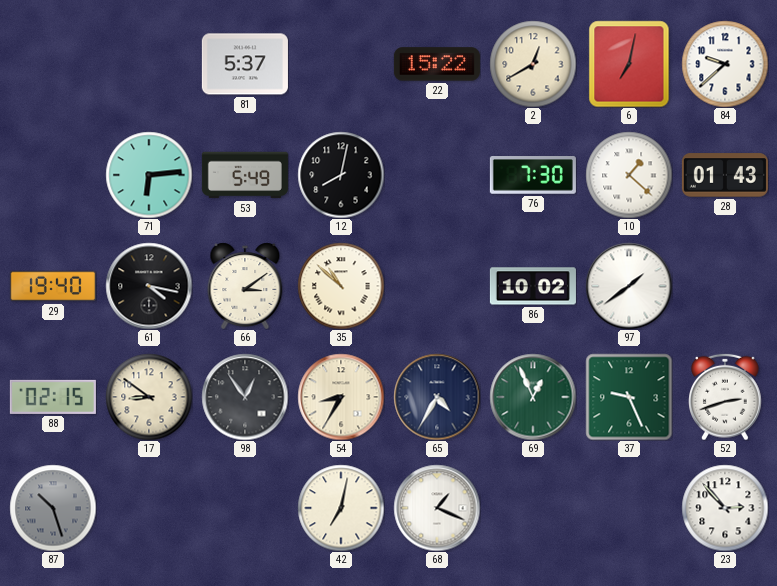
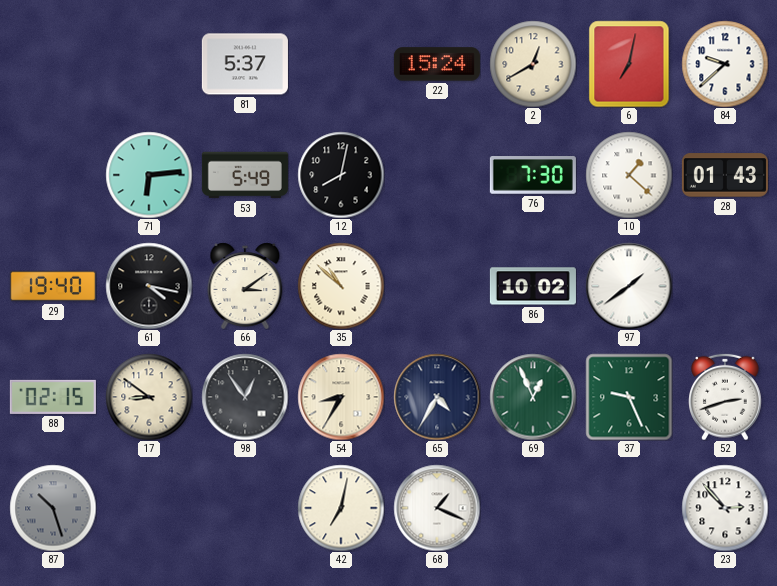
22: 15:22 -> 15:24 (437, 64)
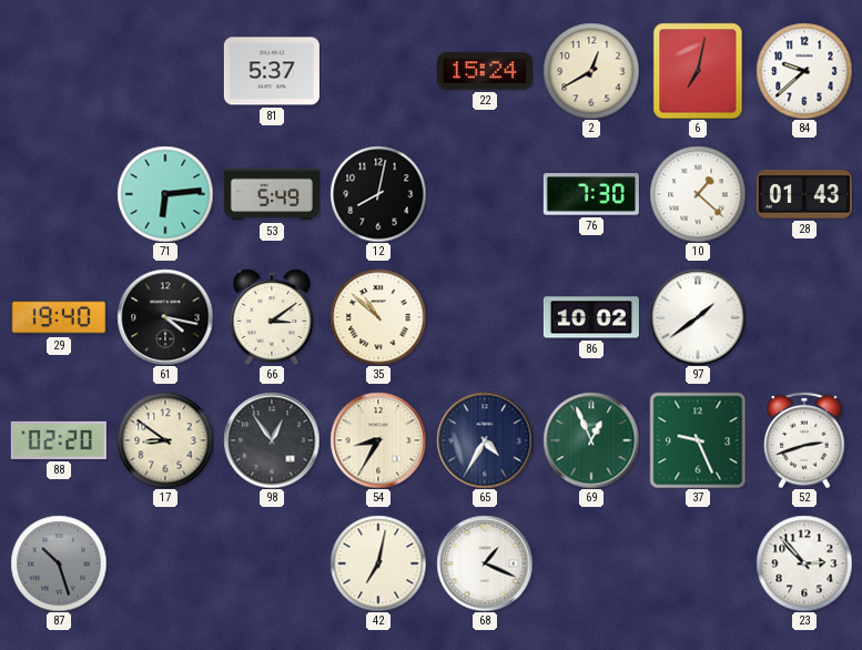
88: 02:15 -> 02:20 (59, 440)
